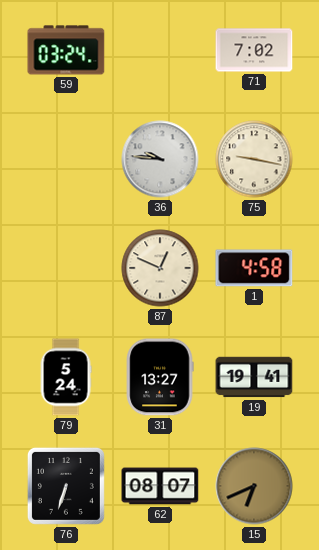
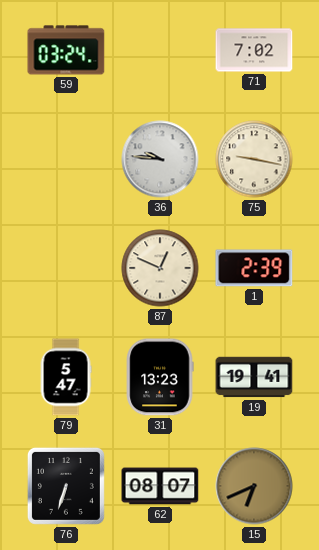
1: 4:58 -> 2:39 (254, 268)
79: 5:24 -> 5:47 (66, 377)
31: 13:27 -> 13:23 (160, 377)
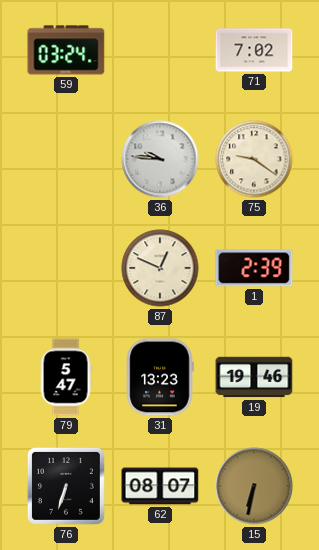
75: 9:17 -> 9:21 (254, 159)
19: 19:41 -> 19:46 (254, 377)
15: 6:41 -> 6:32 (254, 486)
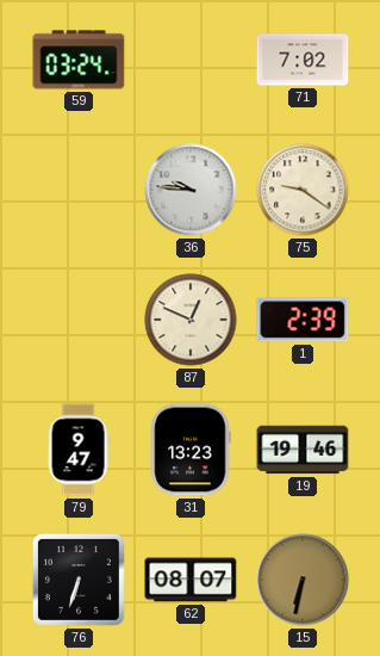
79: 5:47 -> 9:47 (79, 450)
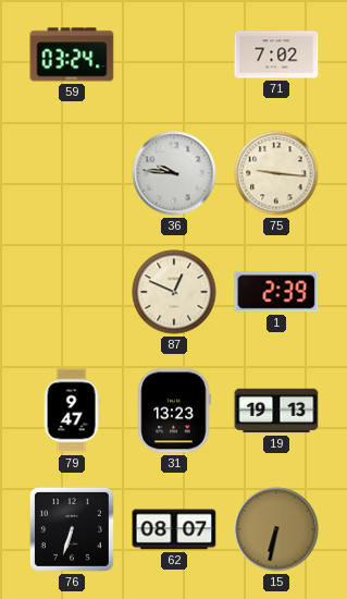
75: 9:21 -> 9:16 (276, 173)
19: 19:46 -> 19:13 (276, 411)
